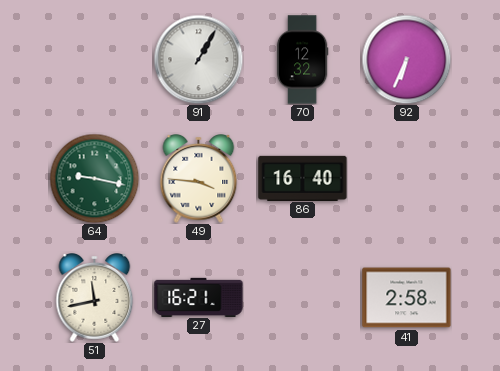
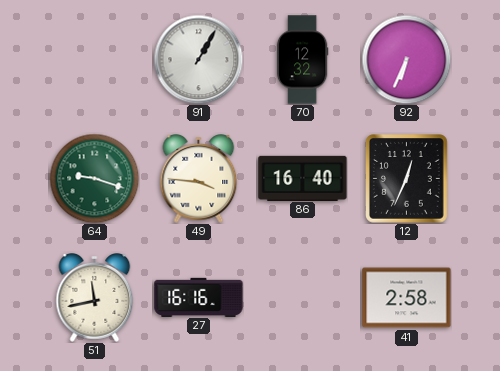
64: 9:17 -> 9:18 (94, 178)
12: none -> 12:34 (407, 179)
27: 16:21 -> 16:16 (199, 297)
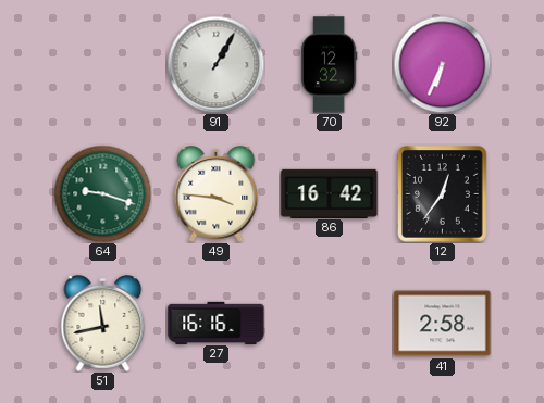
86: 16:40 -> 16:42 (330, 193)
12: 12:34 -> 12:36 (443, 194)
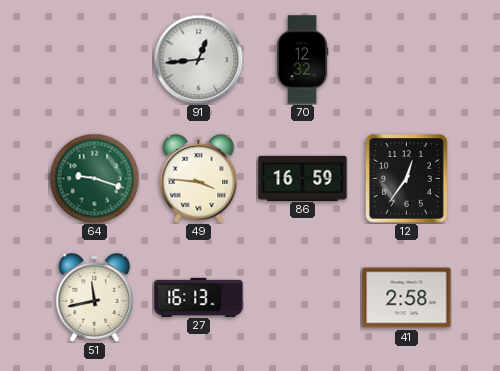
91: 1:05 -> 12:44 (198, 59)
92: 6:34 -> none (442, 64)
86: 16:42 -> 16:59 (303, 178)
27: 16:16 -> 16:13 (199, 297)
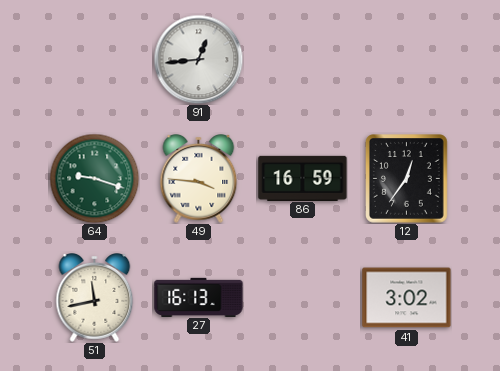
70: 12:32 -> none (302, 60)
41: 2:58 -> 3:02 (407, 298)
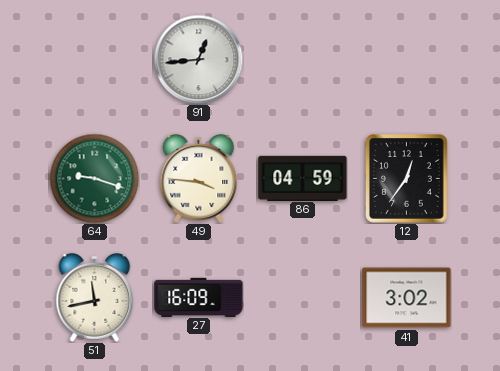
86: 16:59 -> 04:59 (303, 178)
27: 16:13 -> 16:09 (199, 297)
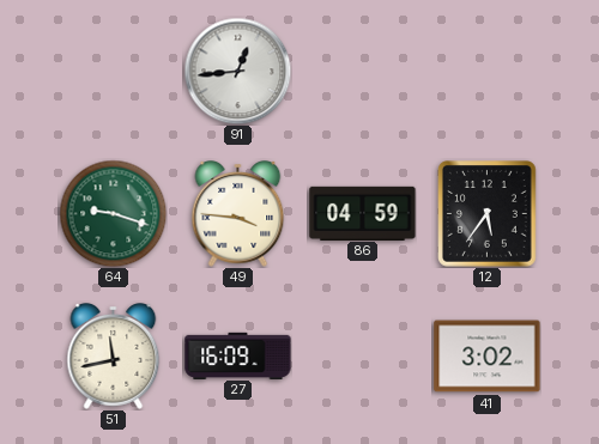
12: 12:36 -> 5:36 (488, 214)
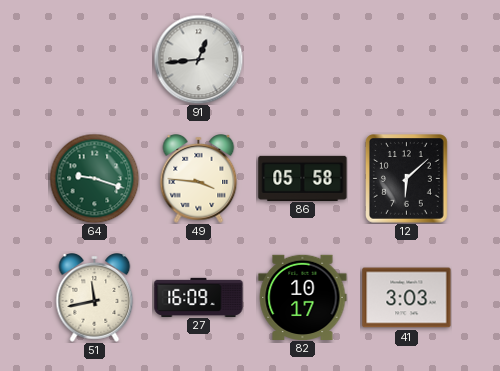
86: 04:59 -> 05:58 (303, 178)
12: 5:36 -> 6:08 (407, 179)
82: none -> 10:17 (303, 297)
41: 3:02 -> 3:03 (407, 298)
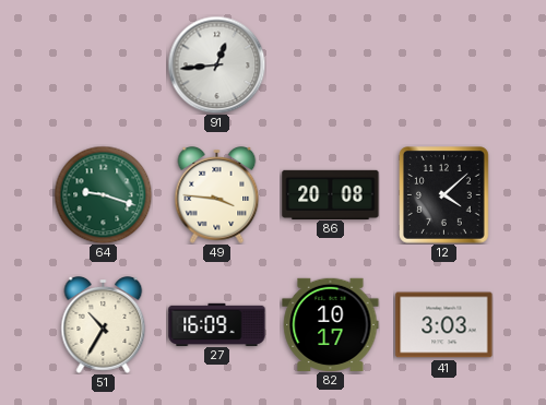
86: 05:58 -> 20:08 (331, 194)
12: 6:08 -> 4:08 (444, 195)
51: 11:43 -> 10:35 (104, 325)
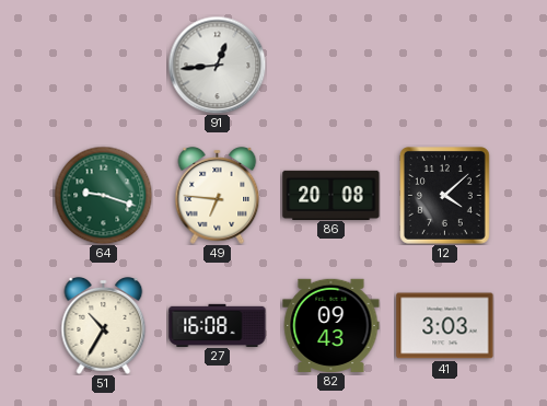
49: 3:46 -> 6:46 (218, 196)
27: 16:09 -> 16:08 (218, 325)
82: 10:17 -> 09:43 (331, 325)
